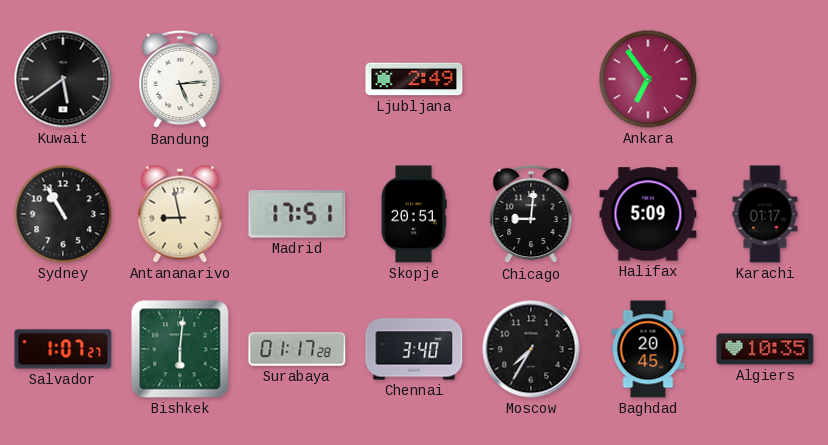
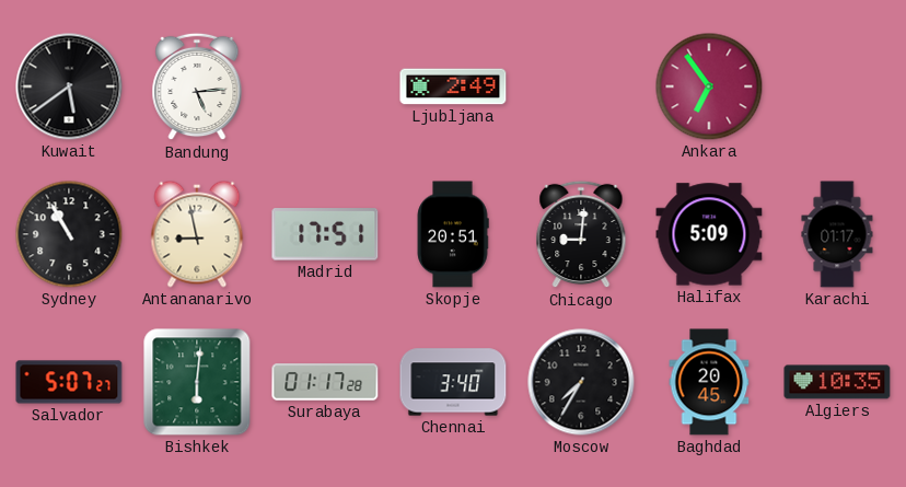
Salvador: 1:07 -> 5:07 (69, 382)
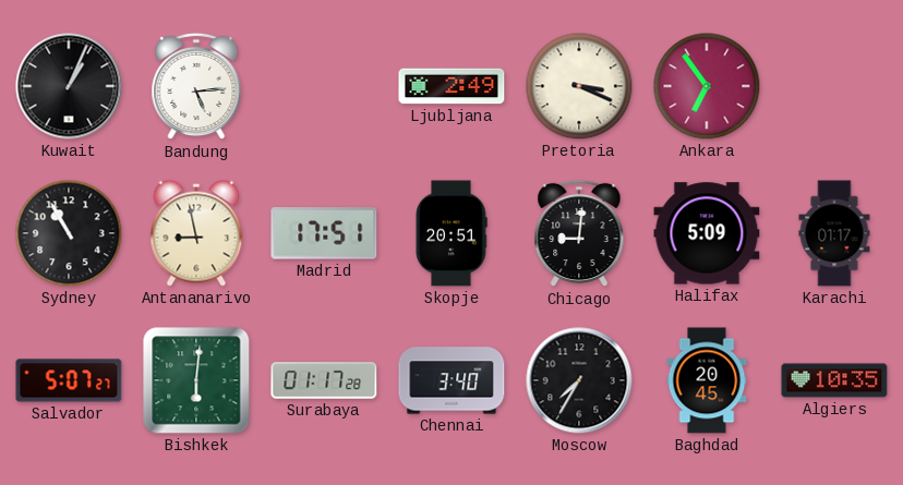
Kuwait: 5:39 -> 1:04 (69, 86)
Pretoria: none -> 3:19 (579, 86)
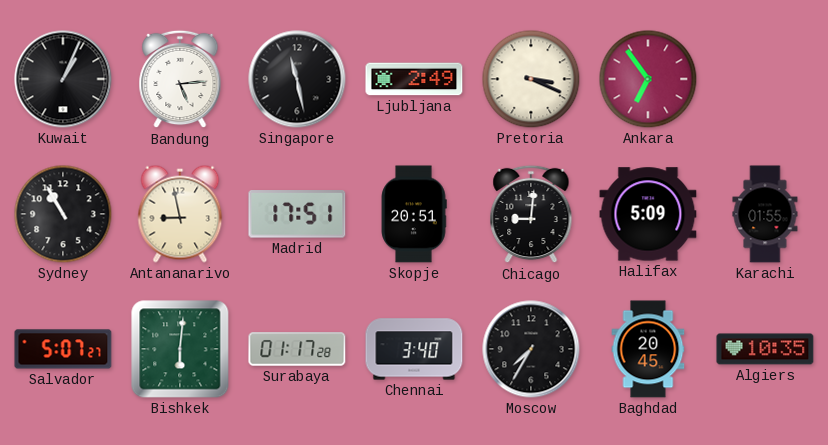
Singapore: none -> 11:28 (297, 79)
Karachi: 01:17 -> 01:55 (765, 214)
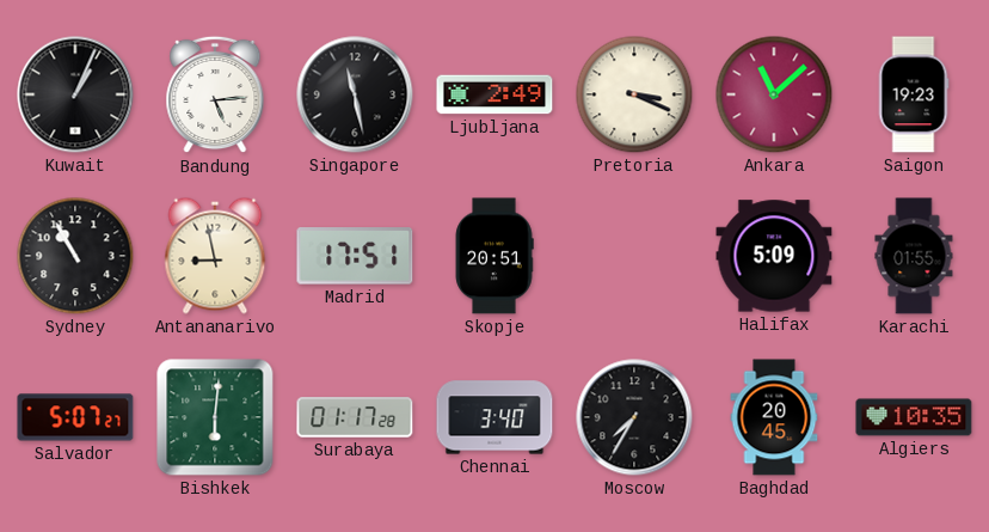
Ankara: 6:54 -> 11:08 (774, 94)
Saigon: none -> 19:23 (914, 94)
Chicago: 9:01 -> none (531, 214)
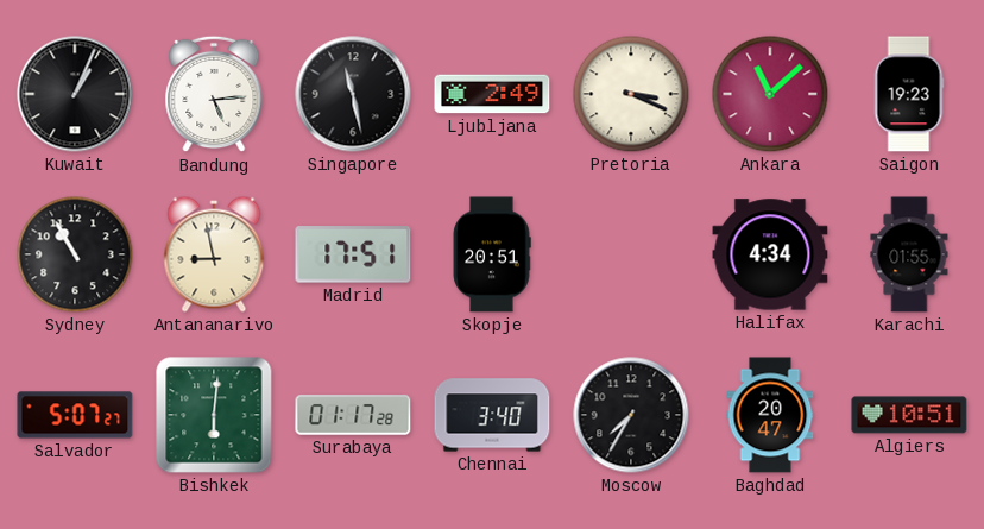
Halifax: 5:09 -> 4:34 (770, 254)
Baghdad: 20:45 -> 20:47 (770, 415)
Algiers: 10:35 -> 10:51 (909, 415)
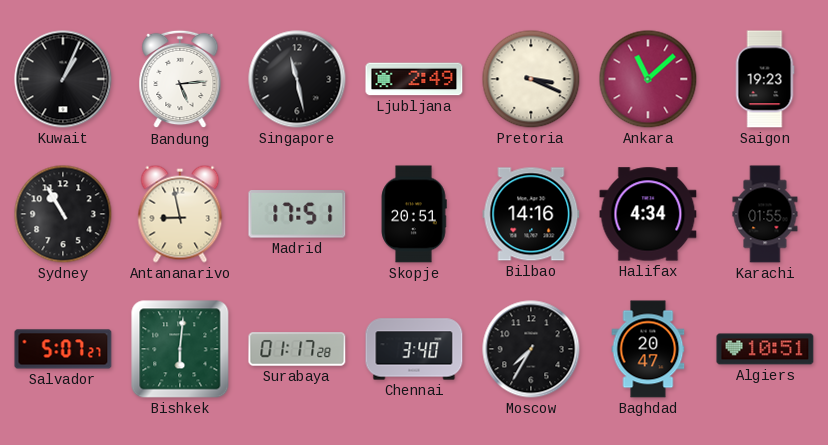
Bilbao: none -> 14:16 (531, 214)
